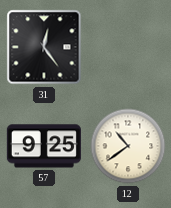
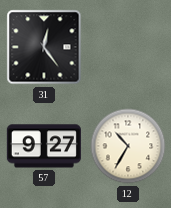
57: 9:25 -> 9:27 (44, 146)
12: 10:39 -> 10:35 (128, 146)
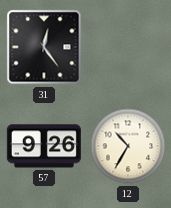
57: 9:27 -> 9:26 (44, 146)
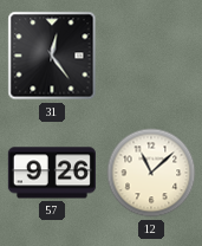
12: 10:35 -> 11:08 (151, 173)
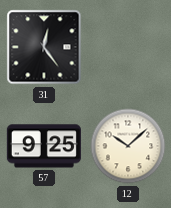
57: 9:26 -> 9:25 (44, 146)
12: 11:08 -> 10:08 (128, 146)
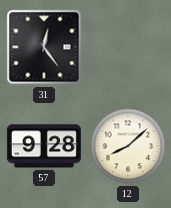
57: 9:25 -> 9:28 (44, 146)
12: 10:08 -> 8:08 (128, 146)
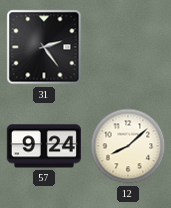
31: 12:24 -> 2:24 (44, 47)
57: 9:28 -> 9:24 (44, 146)
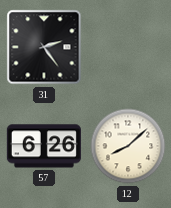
57: 9:24 -> 6:26 (44, 146)
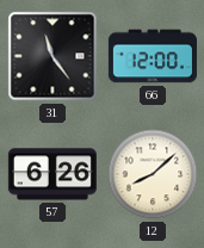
31: 2:24 -> 11:24 (52, 56)
66: none -> 12:00 (153, 56)
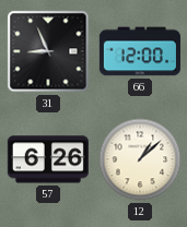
31: 11:24 -> 8:56 (48, 51)
12: 8:08 -> 1:08 (140, 159)
